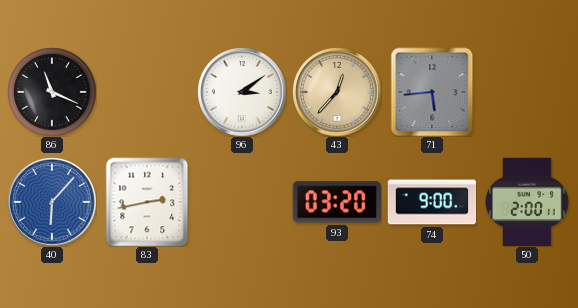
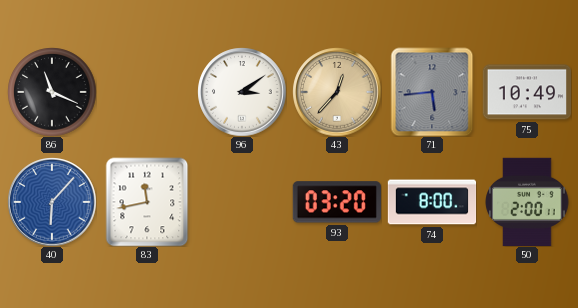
75: none -> 10:49 (526, 92)
83: 2:43 -> 11:43 (147, 202)
74: 9:00 -> 8:00 (432, 202)
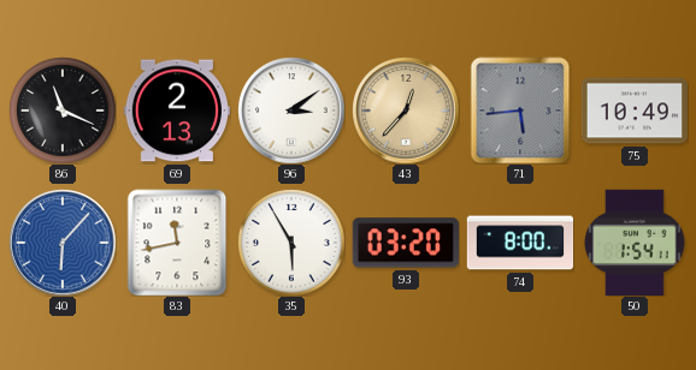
69: none -> 2:13 (176, 111)
35: none -> 5:55 (291, 243)
50: 2:00 -> 1:54 (635, 241)
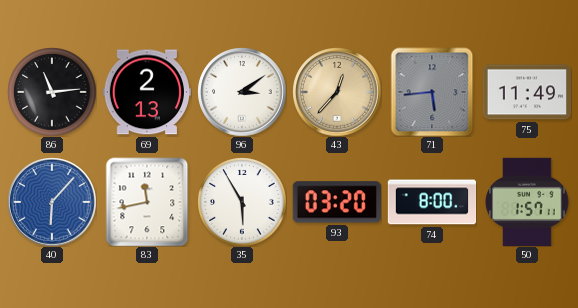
86: 11:19 -> 11:14 (52, 92)
75: 10:49 -> 11:49 (526, 92)
50: 1:54 -> 1:57 (527, 201)
